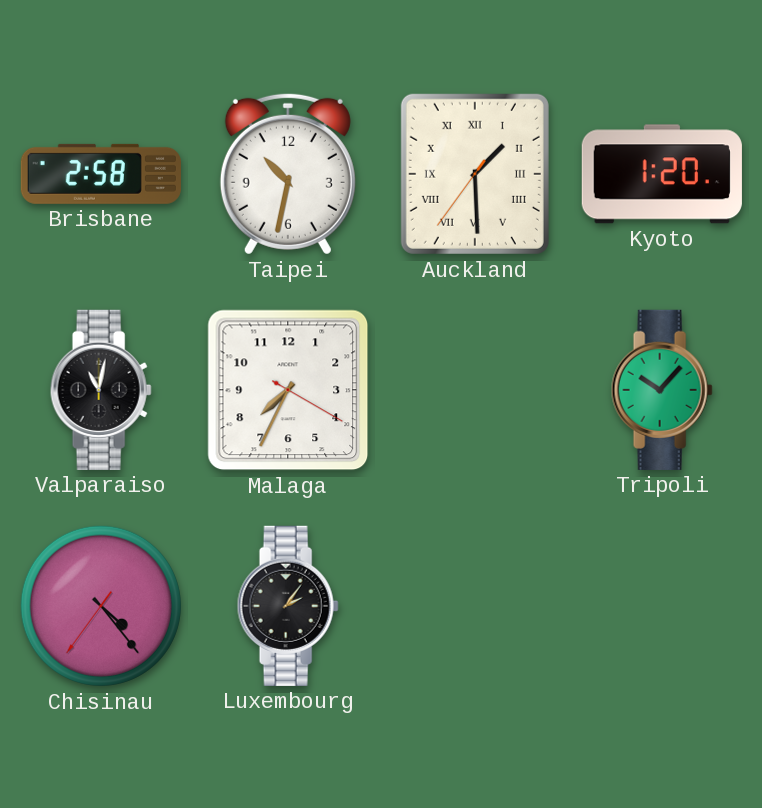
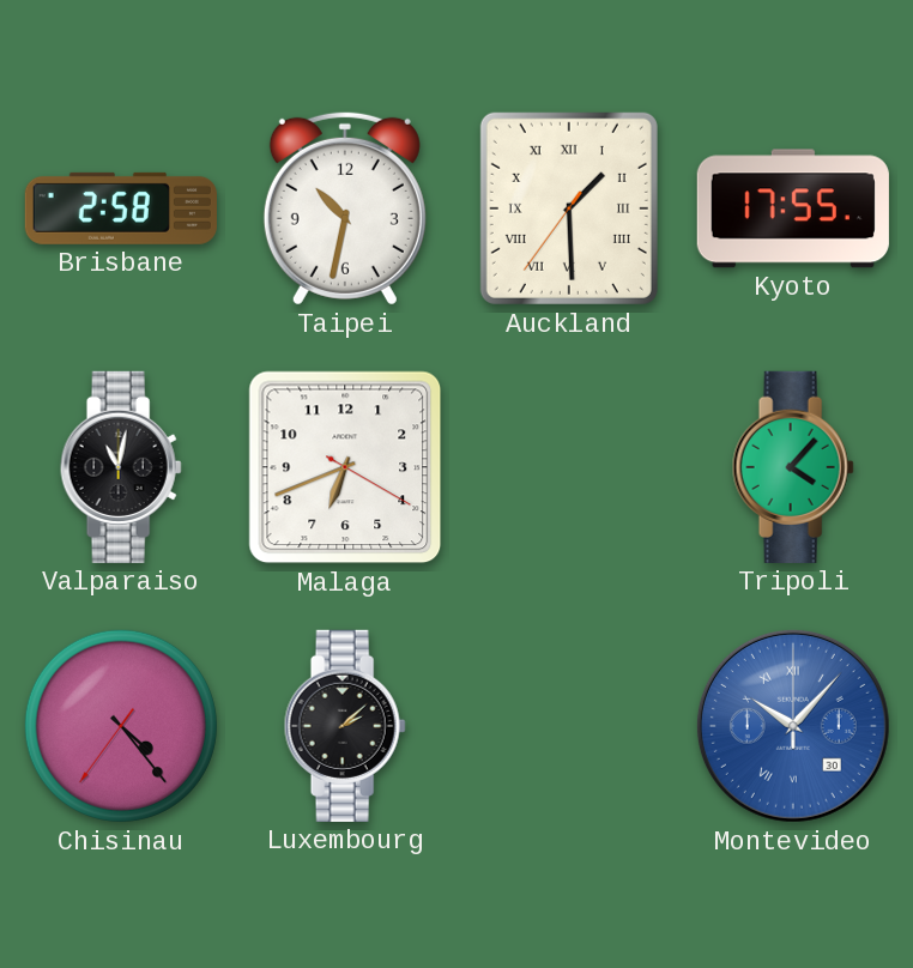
Kyoto: 1:20 -> 17:55 (793, 208)
Malaga: 7:34 -> 6:41 (345, 467)
Tripoli: 10:07 -> 4:07 (793, 467)
Luxembourg: 2:06 -> 2:08 (345, 726)
Montevideo: none -> 10:07 (793, 726)
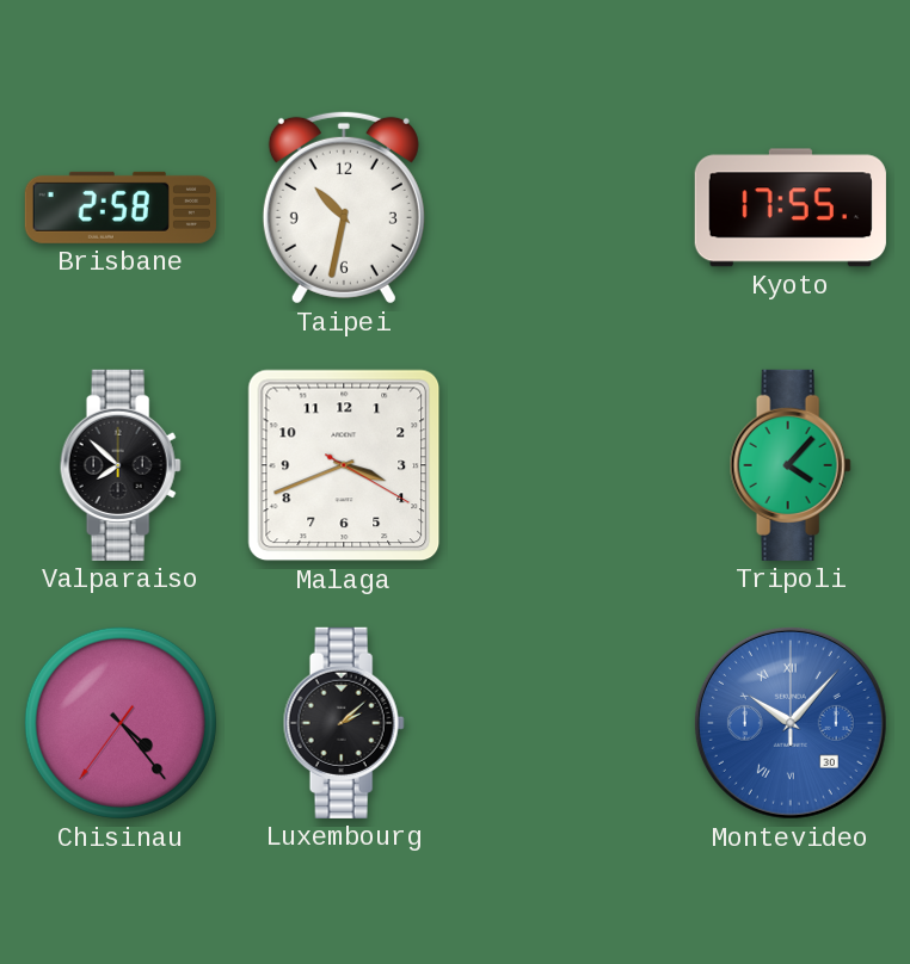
Auckland: 1:29 -> none (569, 208)
Valparaiso: 11:02 -> 7:52 (121, 465)
Malaga: 6:41 -> 3:41 (344, 465)
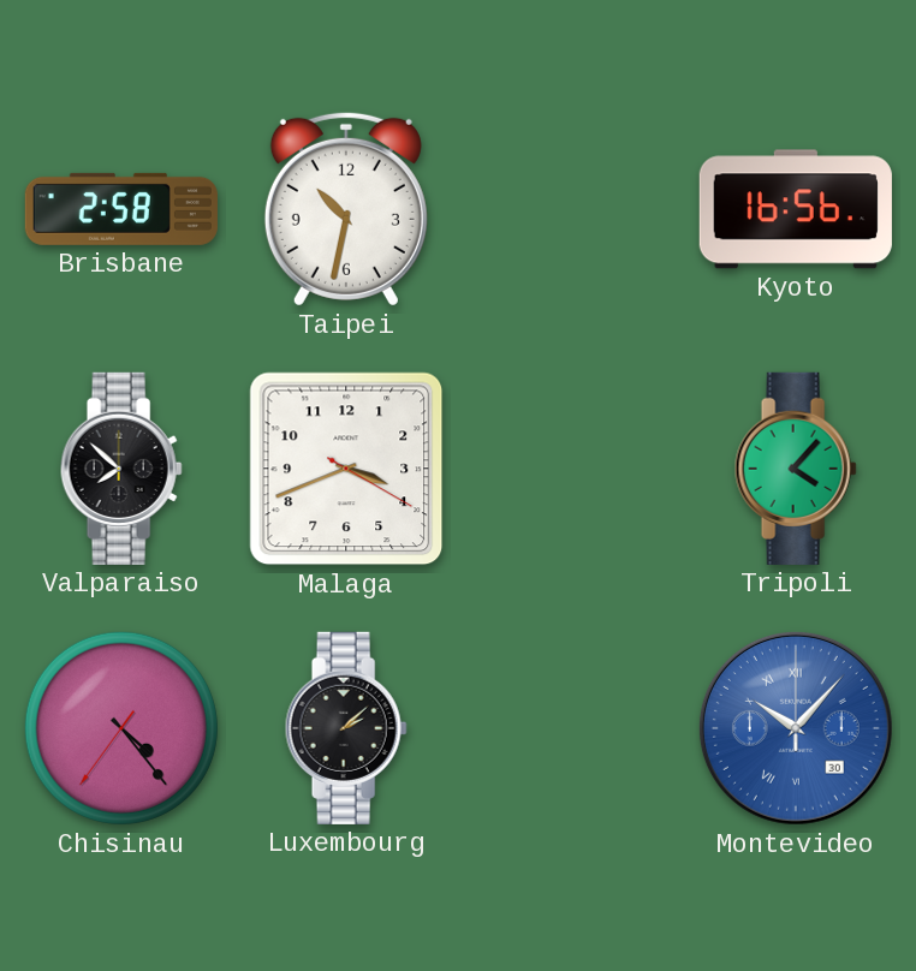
Kyoto: 17:55 -> 16:56 (796, 209)
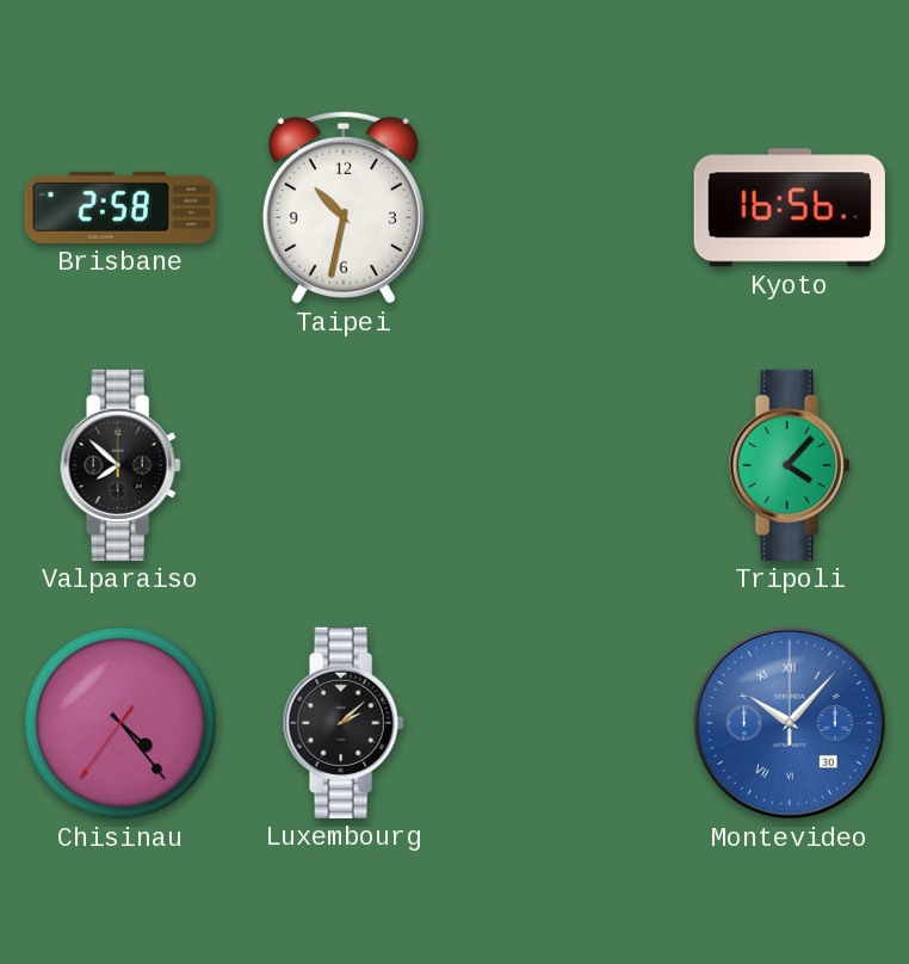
Malaga: 3:41 -> none (346, 469)
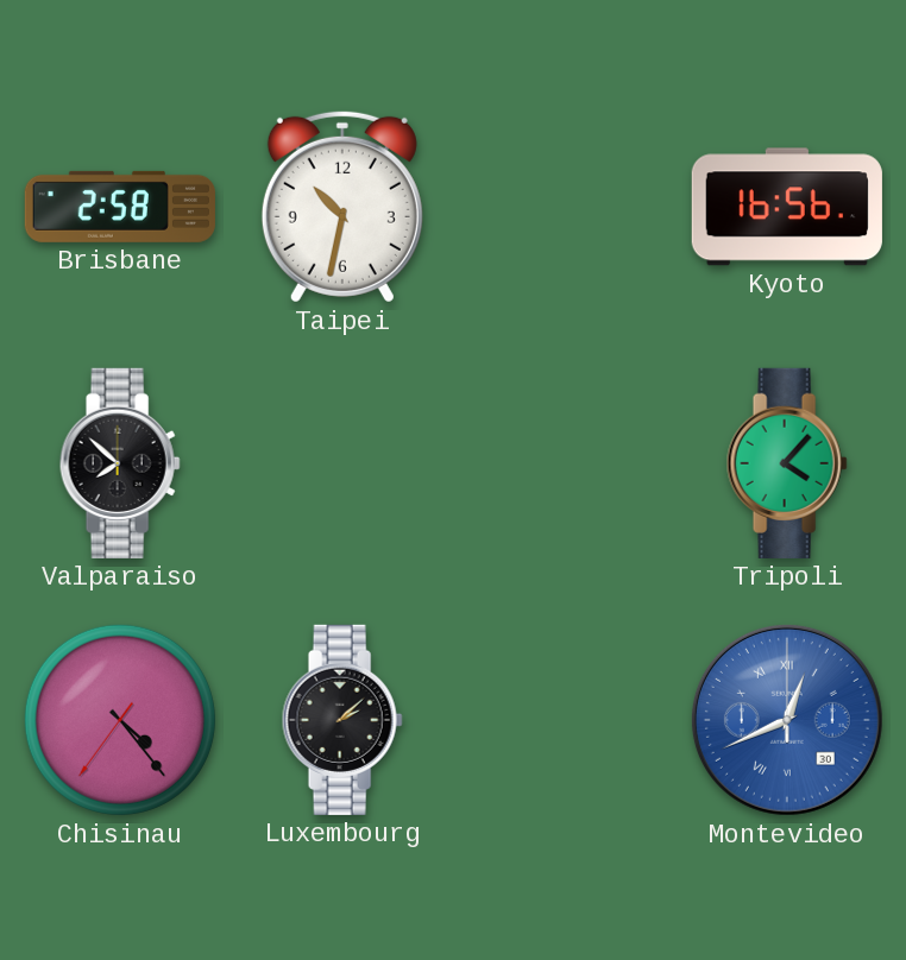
Montevideo: 10:07 -> 12:41 (787, 720)
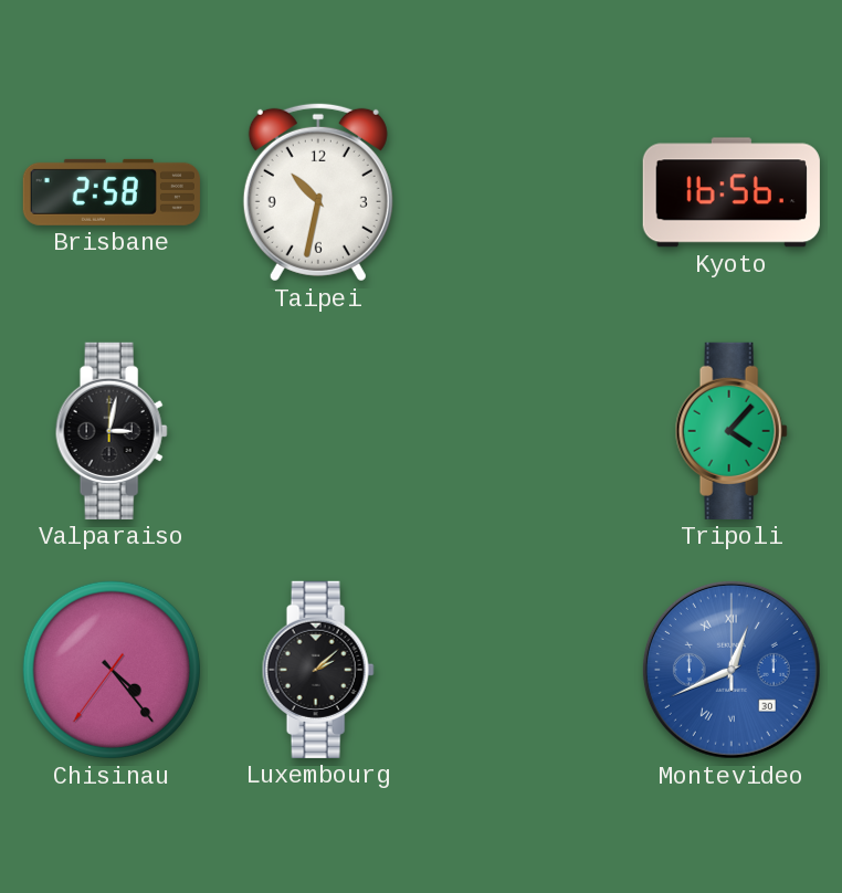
Valparaiso: 7:52 -> 3:02 (112, 431)
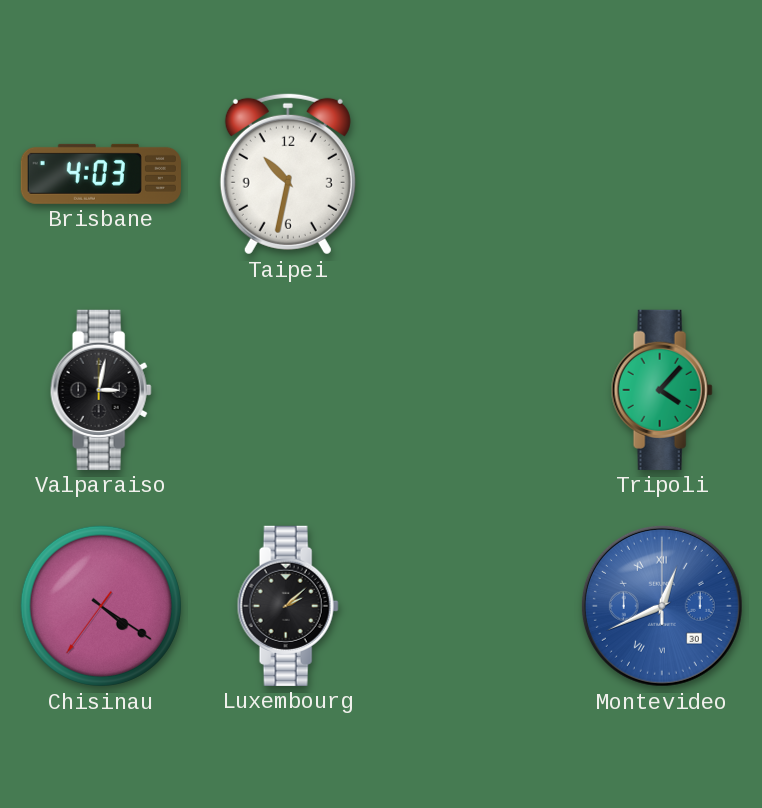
Brisbane: 2:58 -> 4:03 (101, 174)
Kyoto: 16:56 -> none (732, 192)
Chisinau: 4:23 -> 4:20 (101, 606)
